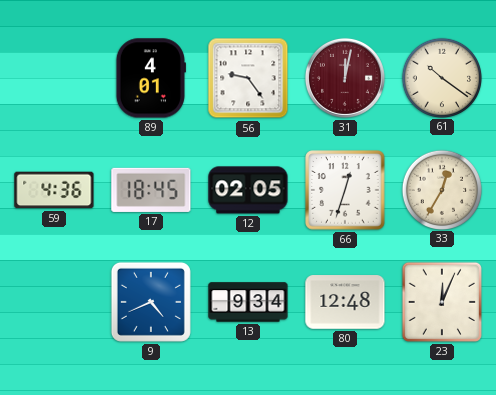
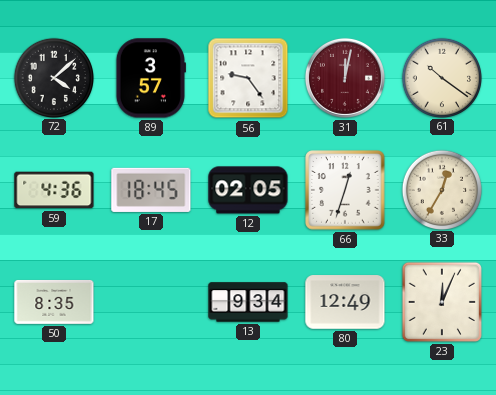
72: none -> 4:08 (53, 77)
89: 4:01 -> 3:57 (151, 78)
50: none -> 8:35 (54, 302)
9: 4:41 -> none (151, 302)
80: 12:48 -> 12:49 (345, 302)
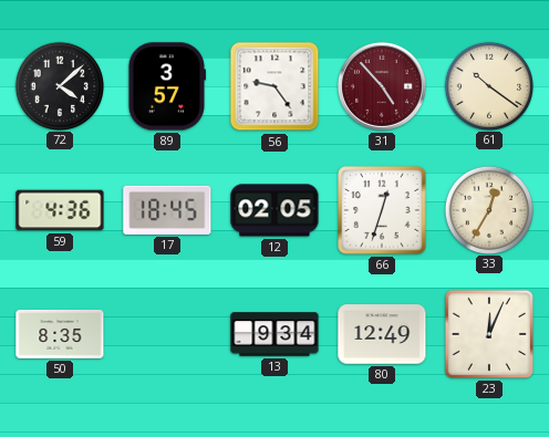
31: 12:02 -> 4:53 (382, 86)
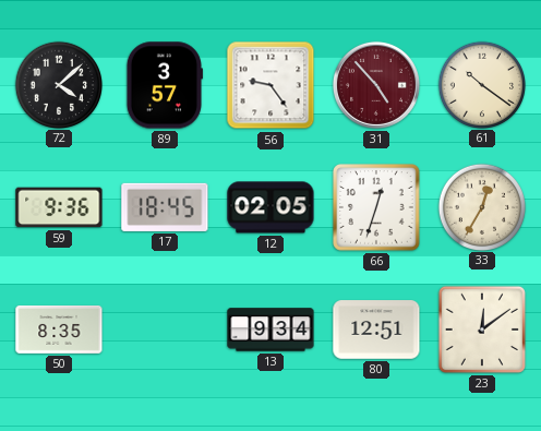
59: 4:36 -> 9:36 (59, 207)
80: 12:49 -> 12:51 (376, 330)
23: 12:04 -> 12:09 (482, 330)
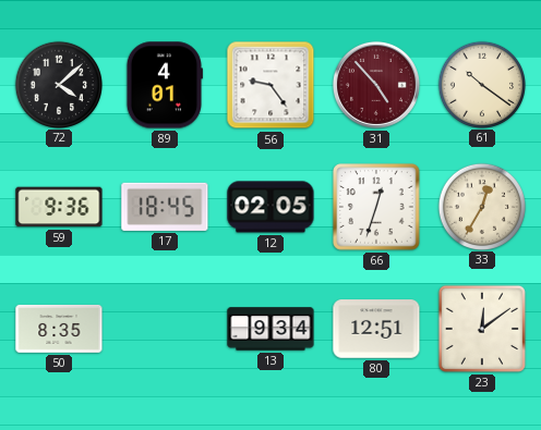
89: 3:57 -> 4:01 (165, 85)
